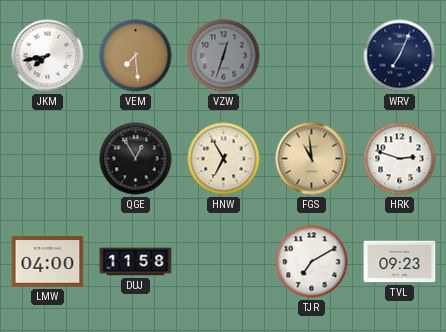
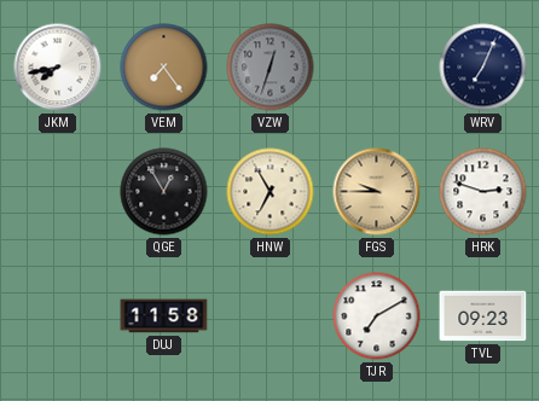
VEM: 7:29 -> 7:24 (164, 68)
FGS: 10:59 -> 9:45 (377, 192)
LMW: 04:00 -> none (48, 262)
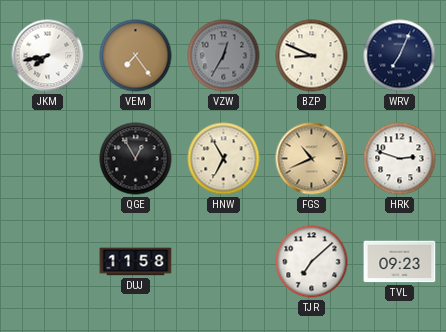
VZW: 12:33 -> 12:35 (224, 56)
BZP: none -> 8:49 (312, 56)
FGS: 9:45 -> 10:41 (312, 159)
TJR: 7:10 -> 7:08 (312, 262)
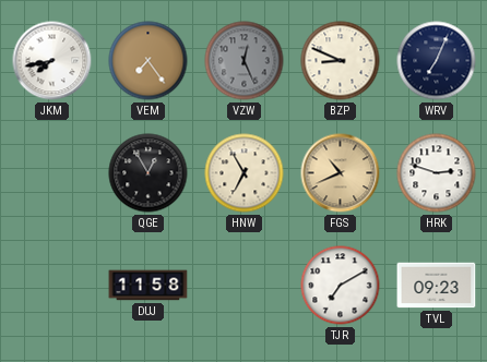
VZW: 12:35 -> 12:26 (245, 61)
TJR: 7:08 -> 7:10 (341, 286)
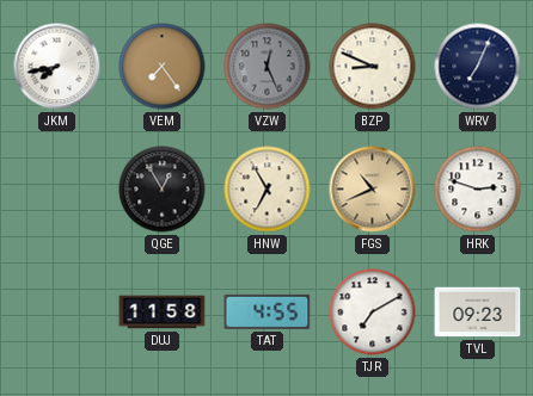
TAT: none -> 4:55 (268, 311)
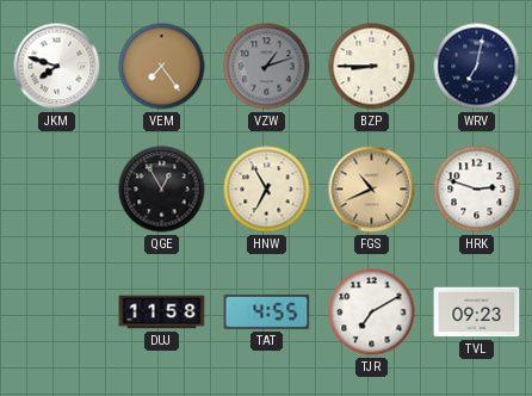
JKM: 7:43 -> 7:48 (57, 67)
VZW: 12:26 -> 1:12 (267, 67)
BZP: 8:49 -> 8:45 (372, 67)
WRV: 7:04 -> 7:02 (477, 67)
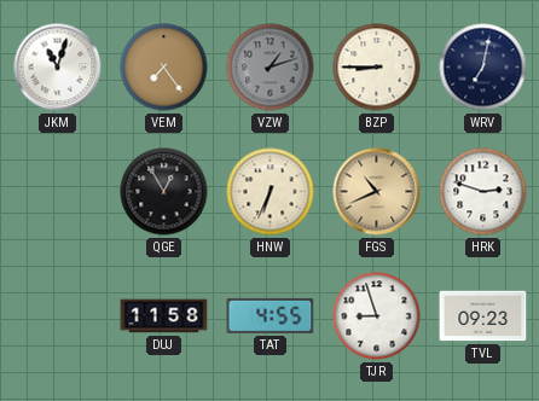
JKM: 7:48 -> 11:03 (58, 68)
HNW: 6:55 -> 6:34 (271, 192)
TJR: 7:10 -> 8:57 (377, 316)
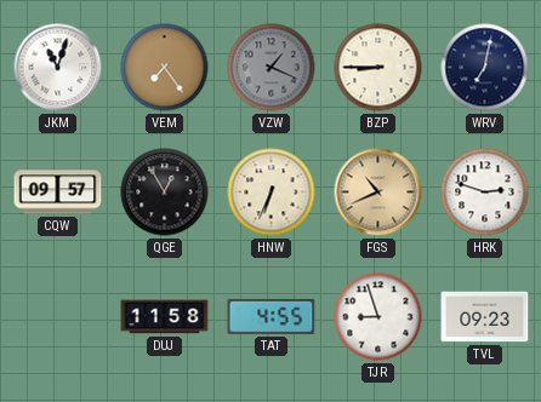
VZW: 1:12 -> 1:19 (272, 68)
CQW: none -> 09:57 (58, 193)
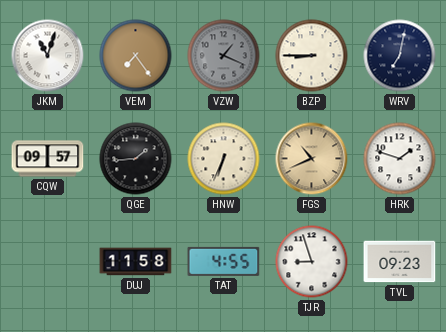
QGE: 12:55 -> 1:44 (136, 159)
HRK: 2:48 -> 1:48 (400, 159)
